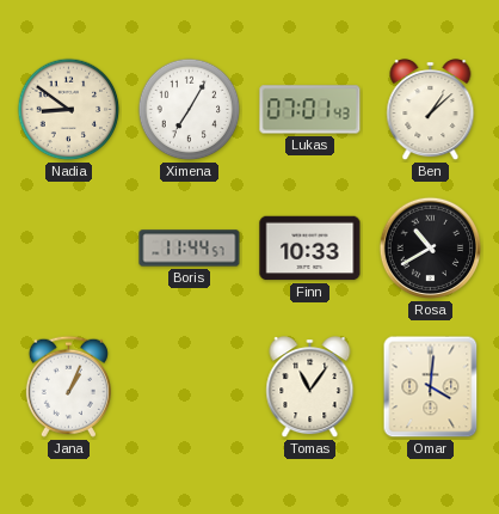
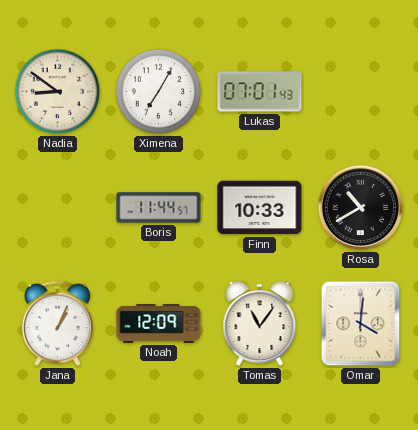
Ben: 1:08 -> none (431, 111)
Noah: none -> 12:09 (159, 324)
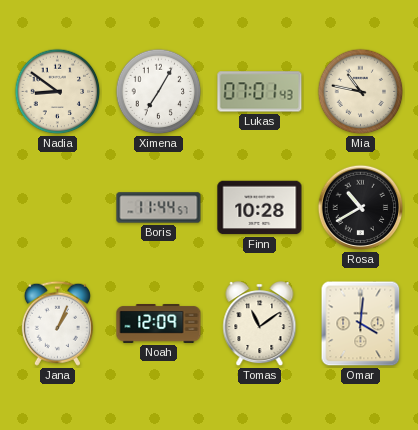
Mia: none -> 10:47 (361, 92)
Finn: 10:33 -> 10:28 (260, 208)
Tomas: 11:06 -> 11:09 (260, 325)
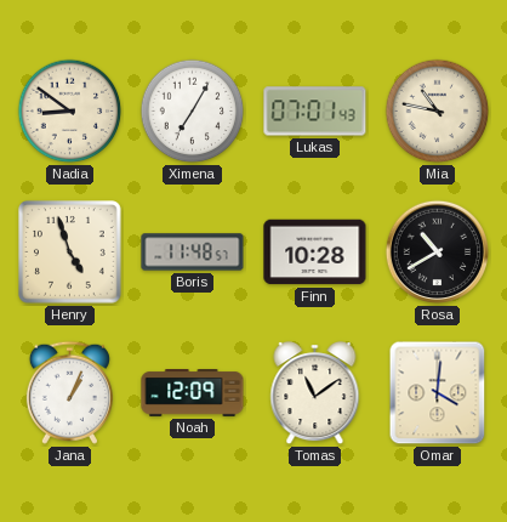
Henry: none -> 4:57 (70, 253)
Boris: 11:44 -> 11:48 (193, 253)
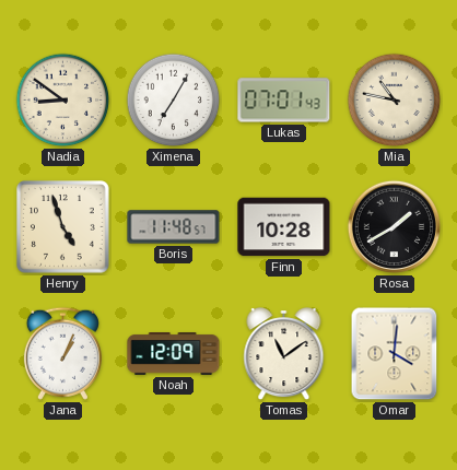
Rosa: 10:40 -> 1:40 (395, 227)
